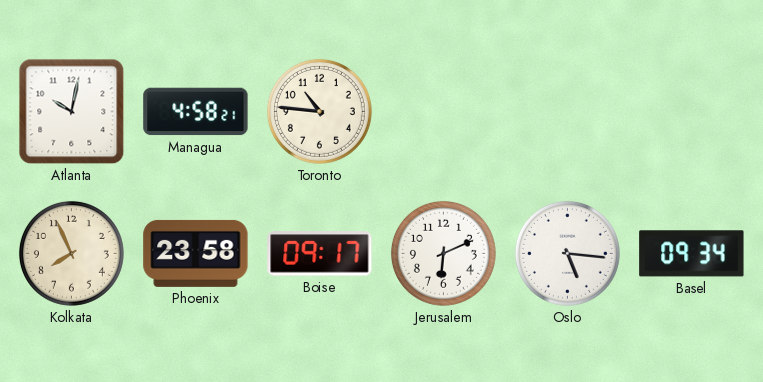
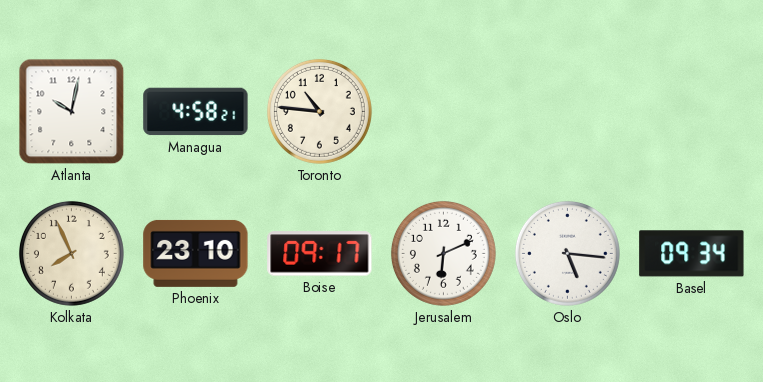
Phoenix: 23:58 -> 23:10 (196, 253)
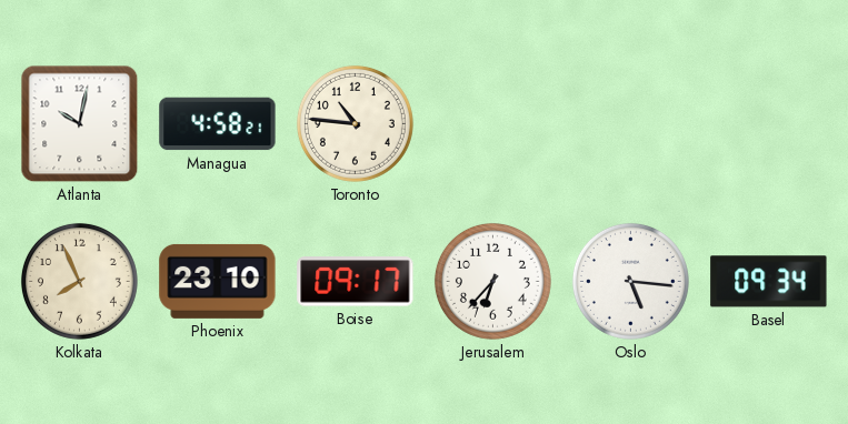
Jerusalem: 6:11 -> 6:37 (492, 281)
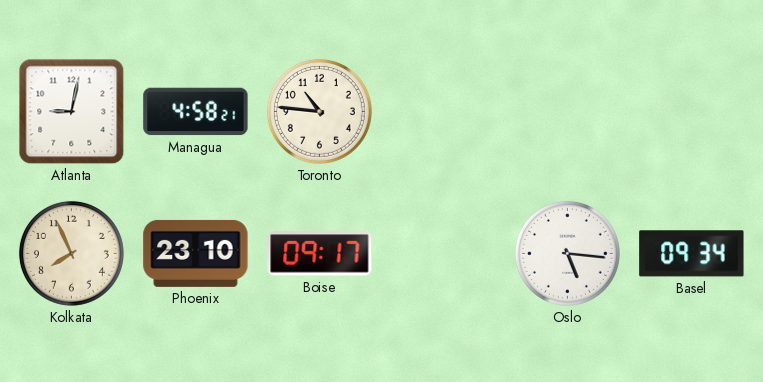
Atlanta: 10:02 -> 9:02 (72, 112)
Jerusalem: 6:37 -> none (492, 281)
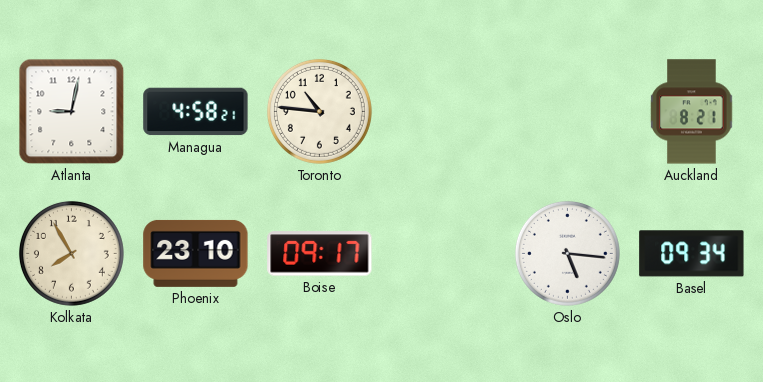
Auckland: none -> 8:21 (692, 112)
Kolkata: 7:56 -> 7:55 (71, 253)
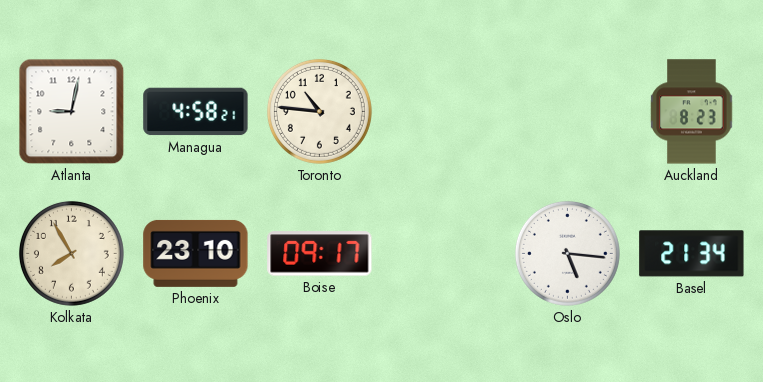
Auckland: 8:21 -> 8:23 (692, 112)
Basel: 09:34 -> 21:34 (692, 254)
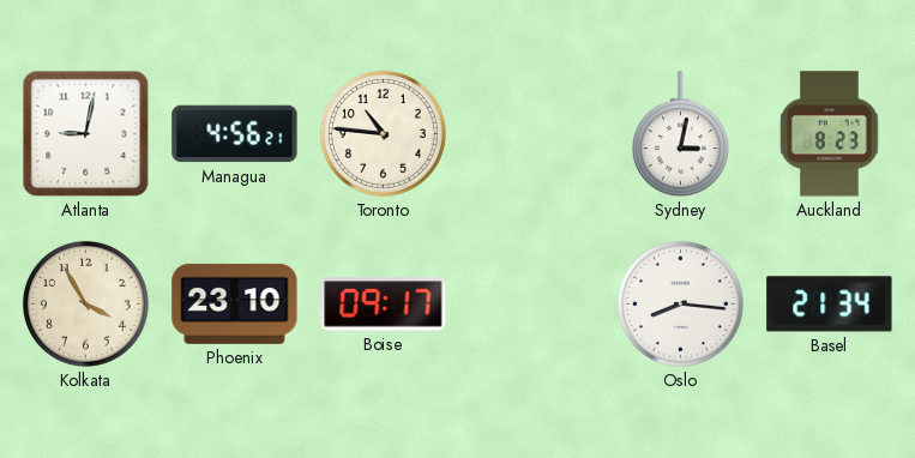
Managua: 4:58 -> 4:56 (235, 134)
Sydney: none -> 3:02 (680, 134)
Kolkata: 7:55 -> 3:55 (85, 303)
Oslo: 5:16 -> 8:16 (680, 303)
